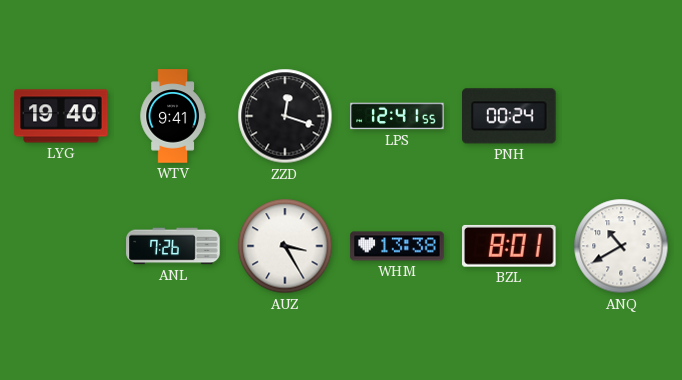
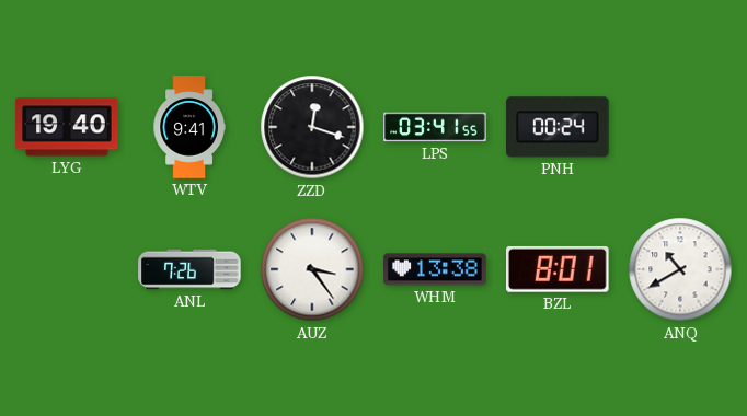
LPS: 12:41 -> 03:41 (435, 127)
AUZ: 3:25 -> 3:24 (312, 269)
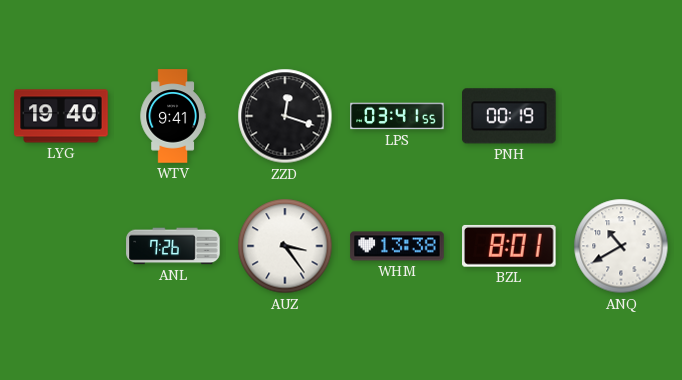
PNH: 00:24 -> 00:19 (510, 116)
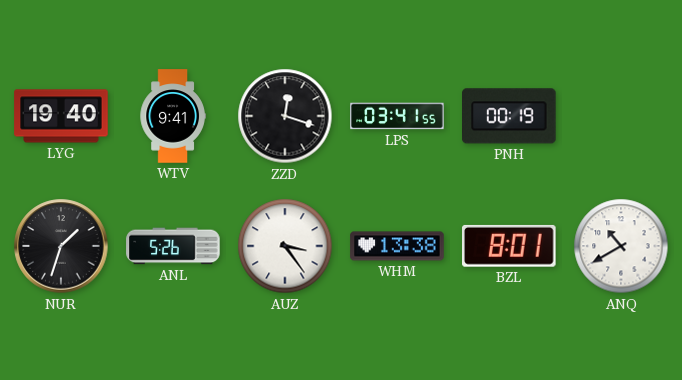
NUR: none -> 1:33 (61, 246)
ANL: 7:26 -> 5:26 (173, 246)
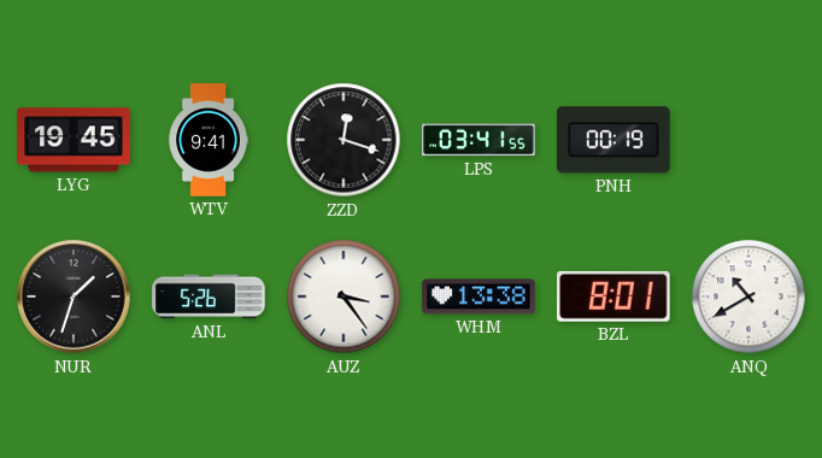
LYG: 19:40 -> 19:45 (74, 140)
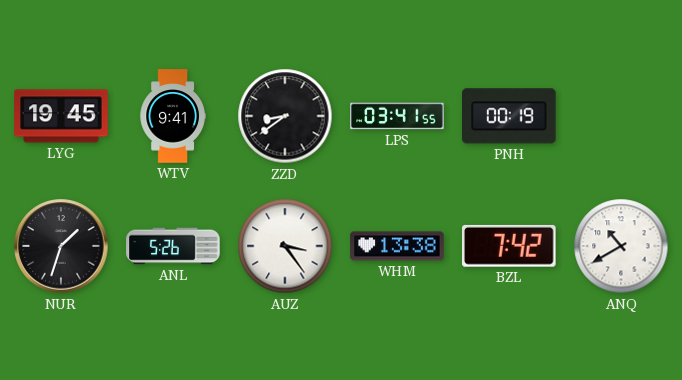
ZZD: 12:18 -> 8:39 (285, 116)
BZL: 8:01 -> 7:42 (510, 246)
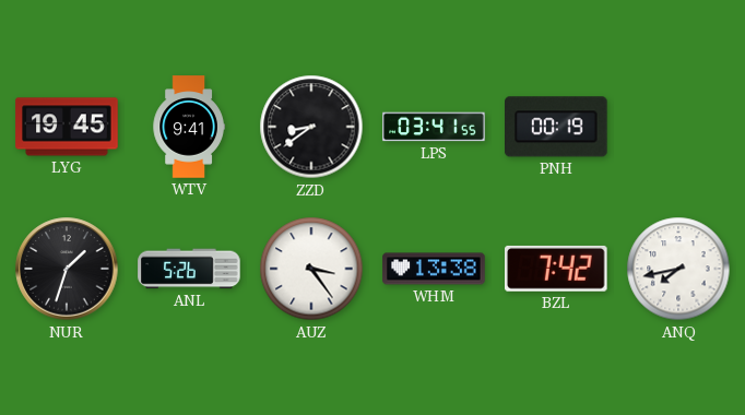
ANQ: 10:40 -> 7:43 (678, 269)
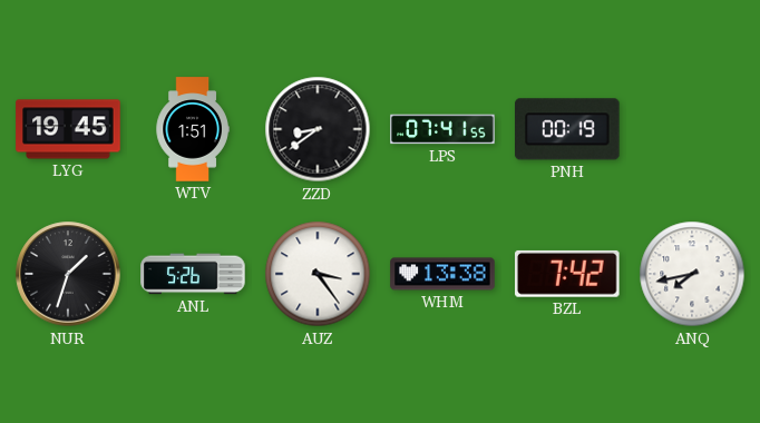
WTV: 9:41 -> 1:51 (193, 129)
LPS: 03:41 -> 07:41 (442, 129)
